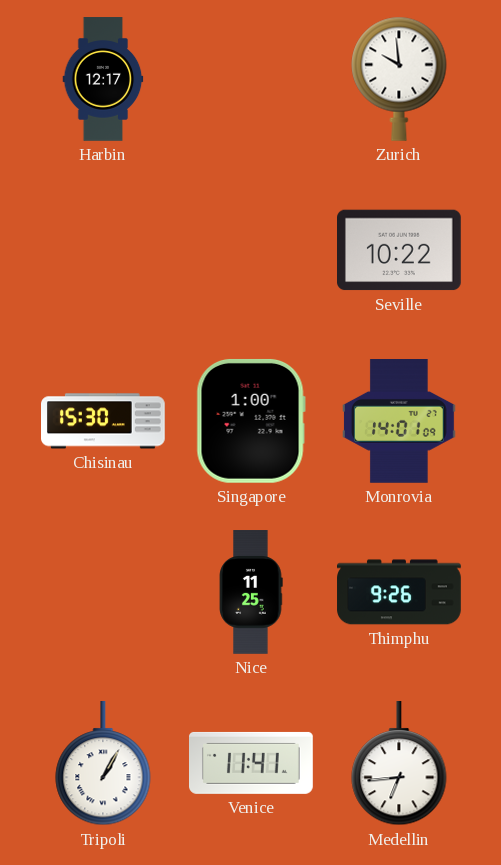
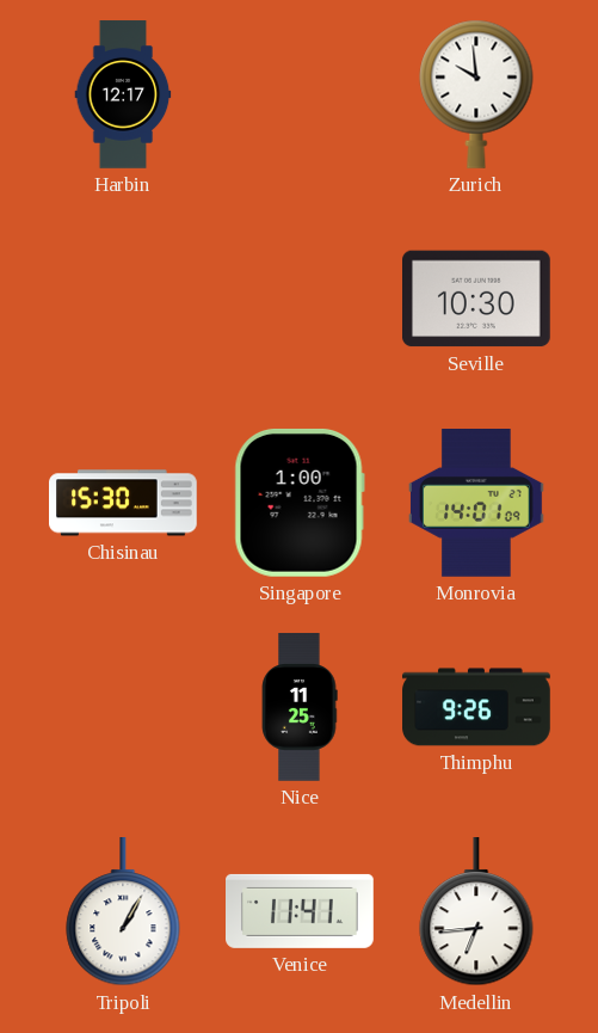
Seville: 10:22 -> 10:30 (477, 299)
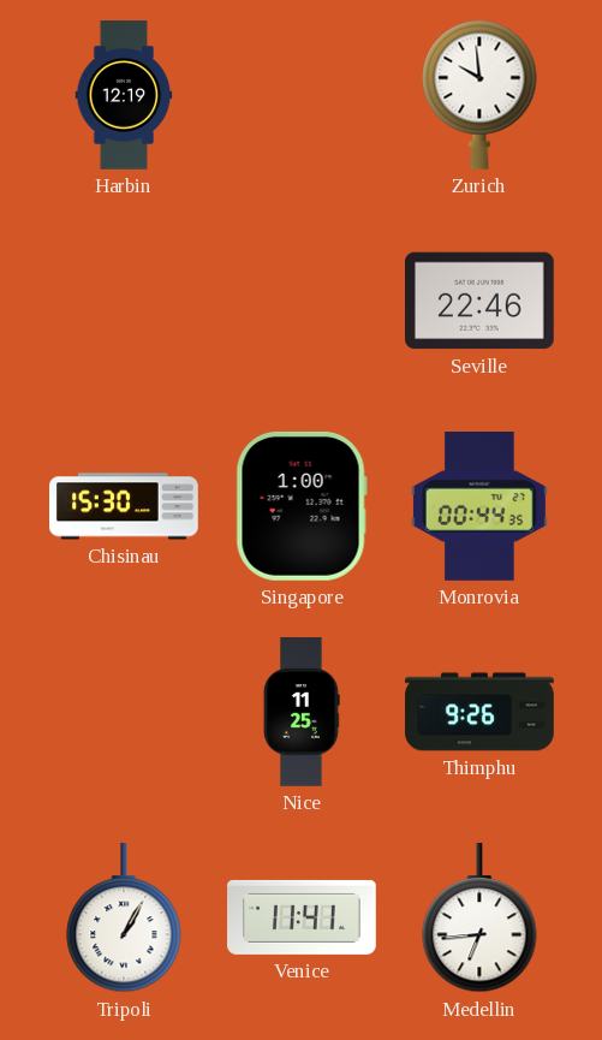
Harbin: 12:17 -> 12:19 (124, 95)
Seville: 10:30 -> 22:46 (481, 301)
Monrovia: 14:01 -> 00:44 (481, 507)
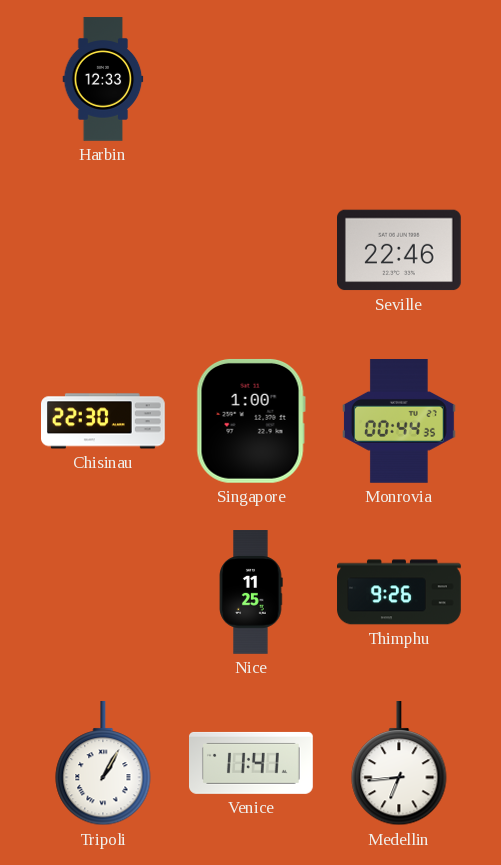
Harbin: 12:19 -> 12:33 (103, 79)
Zurich: 9:59 -> none (479, 95)
Chisinau: 15:30 -> 22:30 (104, 421)
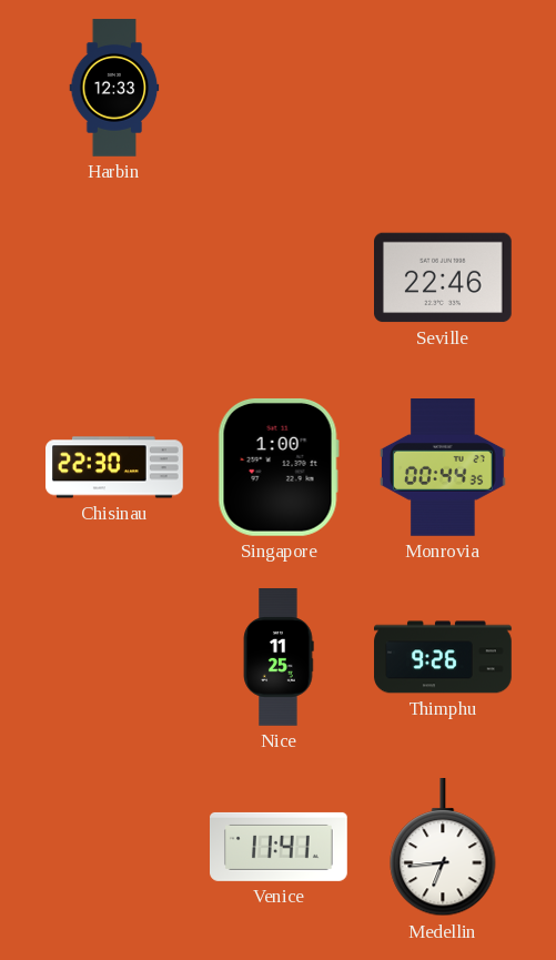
Tripoli: 1:05 -> none (103, 764)
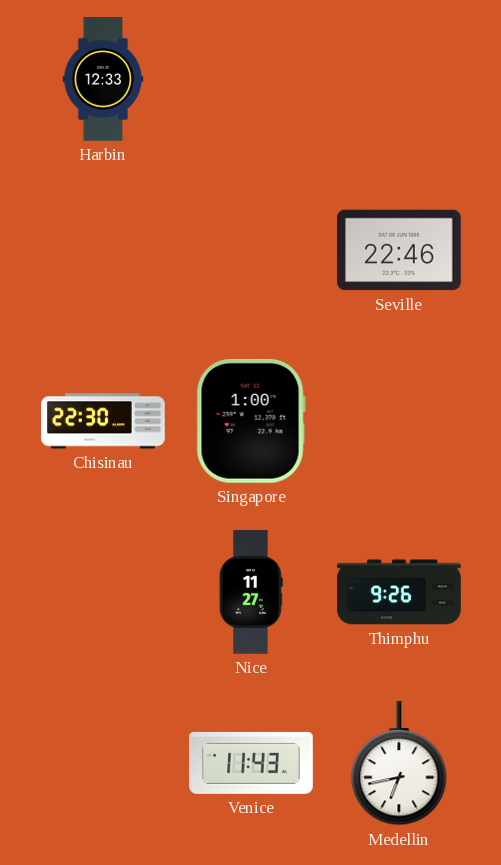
Monrovia: 00:44 -> none (444, 468)
Nice: 11:25 -> 11:27 (251, 592)
Venice: 11:41 -> 11:43 (252, 763)
Medellin: 6:44 -> 6:43 (399, 764)
